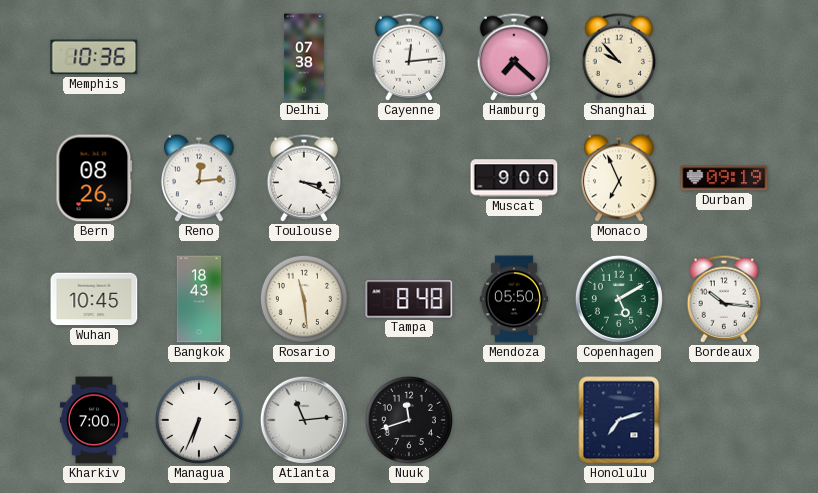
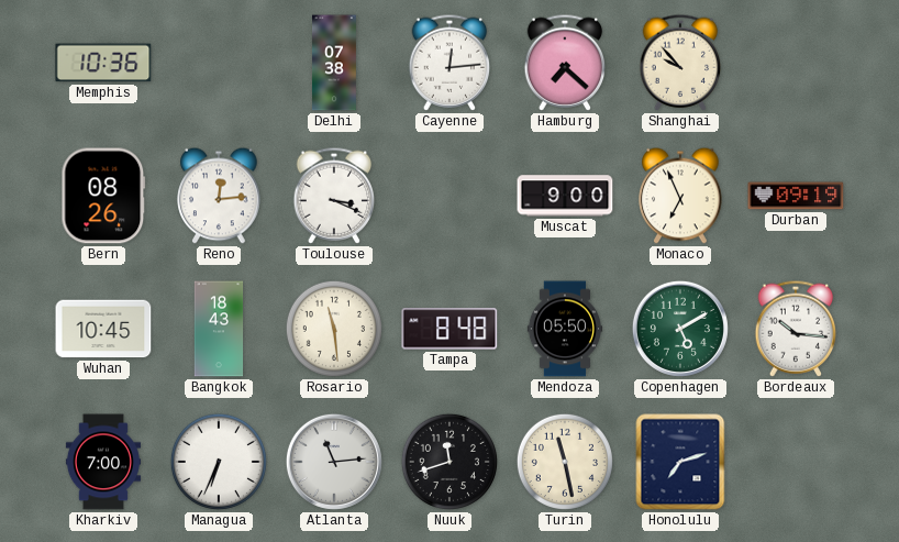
Turin: none -> 11:28 (565, 462)
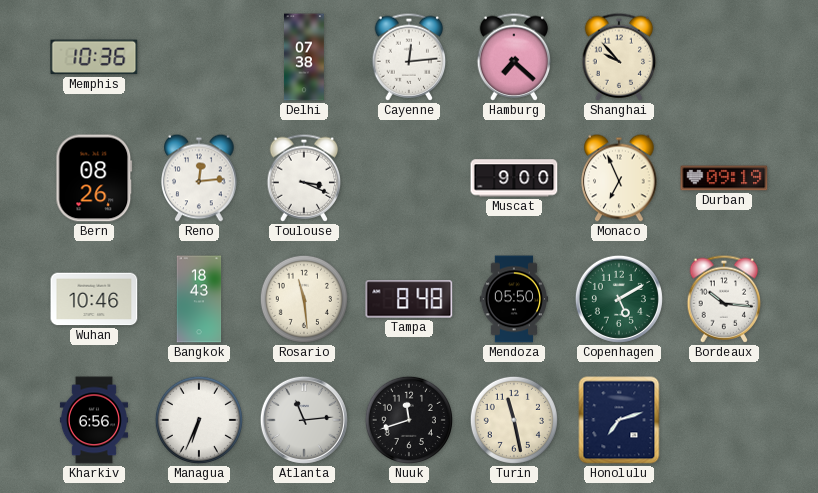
Wuhan: 10:45 -> 10:46 (94, 299)
Kharkiv: 7:00 -> 6:56 (94, 420)
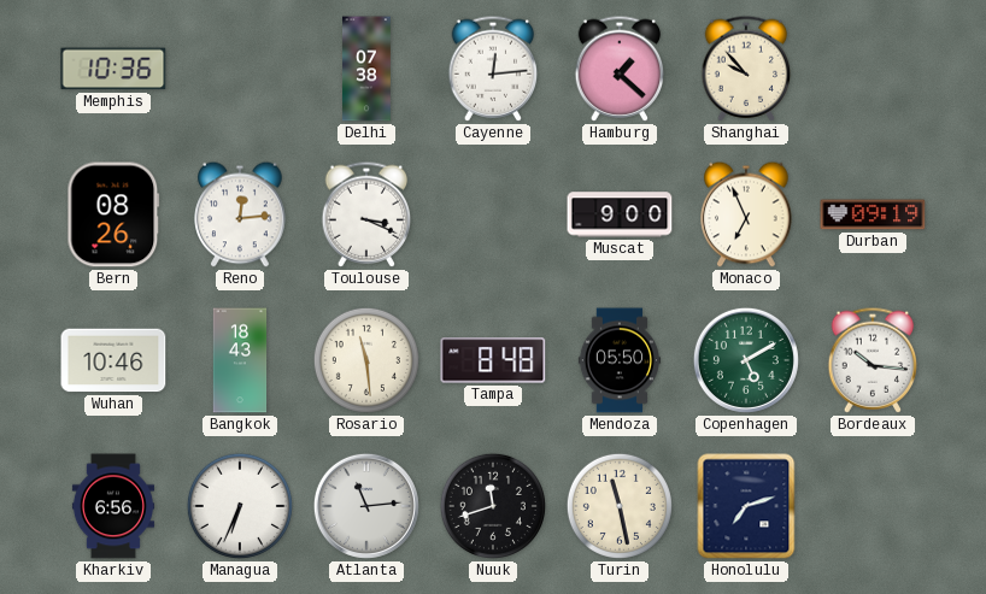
Hamburg: 7:22 -> 1:22 (620, 69)
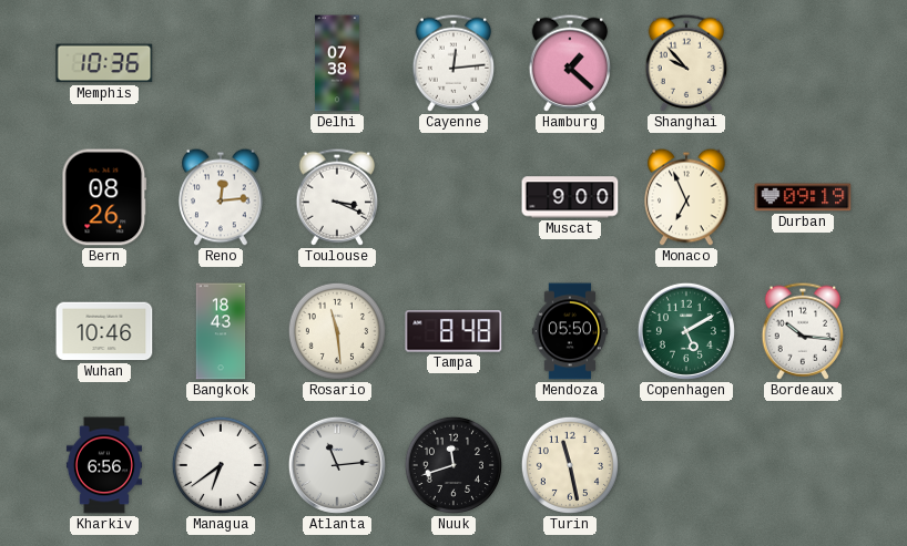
Managua: 6:34 -> 6:39 (221, 465)
Honolulu: 7:12 -> none (746, 506)
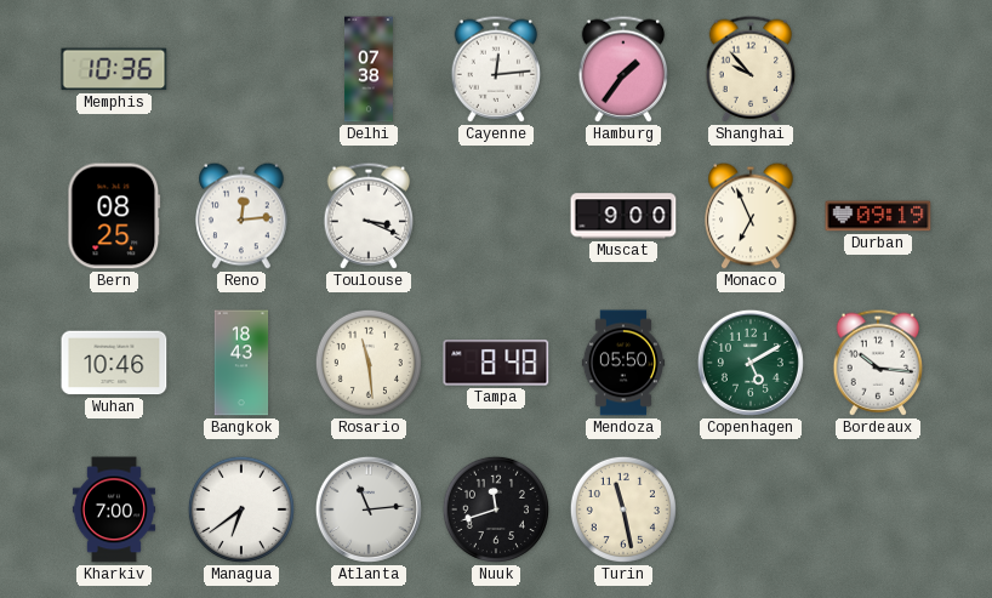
Hamburg: 1:22 -> 1:36 (623, 69)
Bern: 08:26 -> 08:25 (114, 216)
Kharkiv: 6:56 -> 7:00 (114, 509)
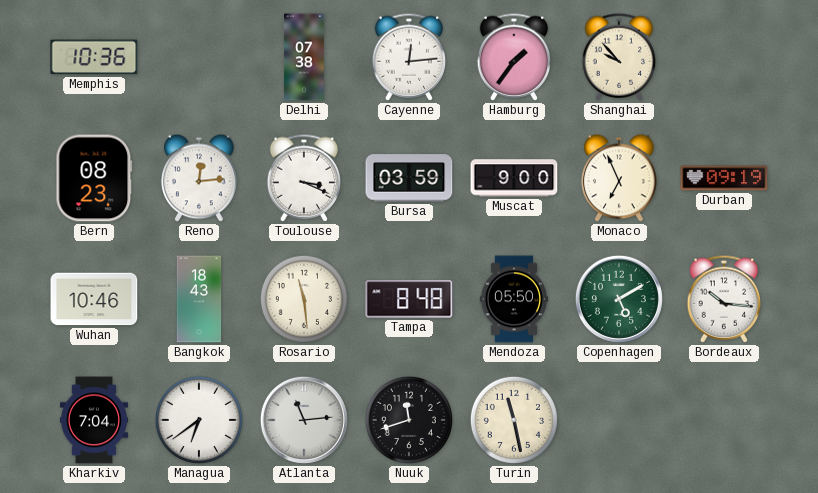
Bern: 08:25 -> 08:23 (94, 178)
Bursa: none -> 03:59 (409, 178)
Kharkiv: 7:00 -> 7:04 (94, 420)
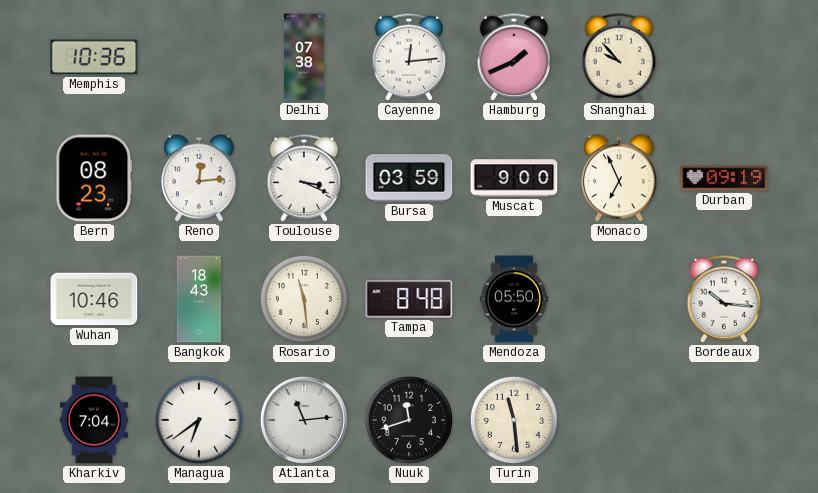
Hamburg: 1:36 -> 1:41 (514, 57)
Copenhagen: 5:10 -> none (619, 299)
Turin: 11:28 -> 11:29 (514, 420)
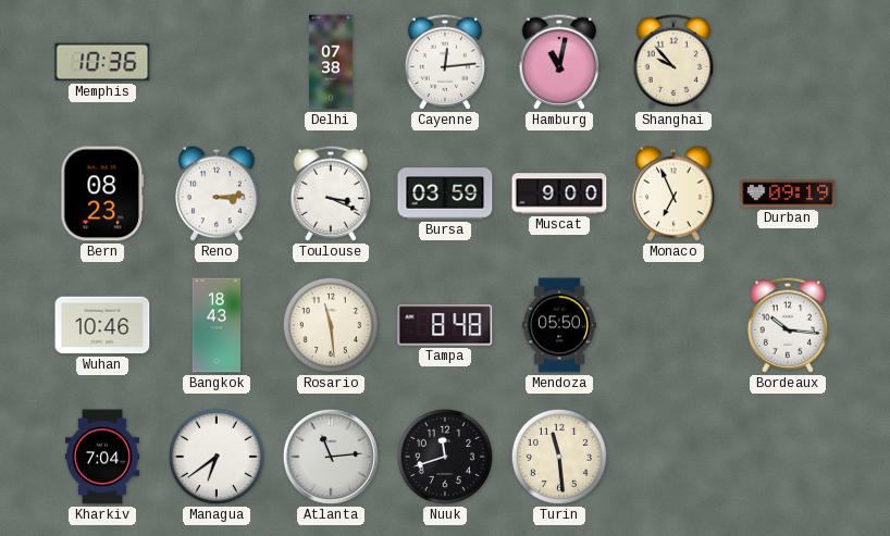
Hamburg: 1:41 -> 11:02 (559, 62)
Reno: 12:14 -> 3:14 (217, 194)
